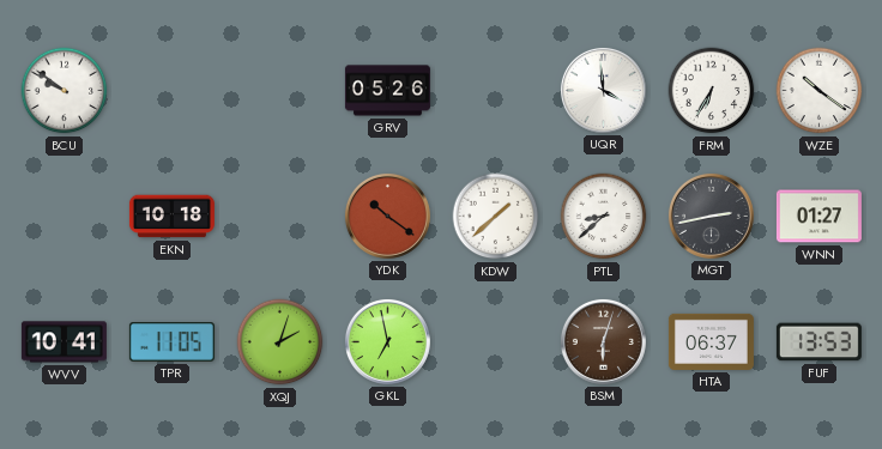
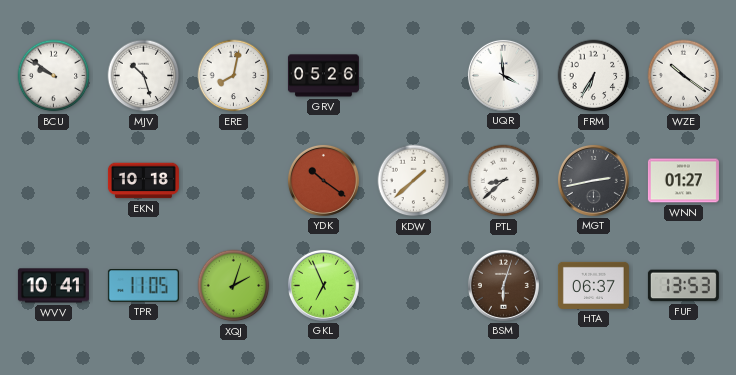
MJV: none -> 10:27 (144, 76)
ERE: none -> 8:02 (234, 76)
GKL: 6:58 -> 6:56 (323, 285)
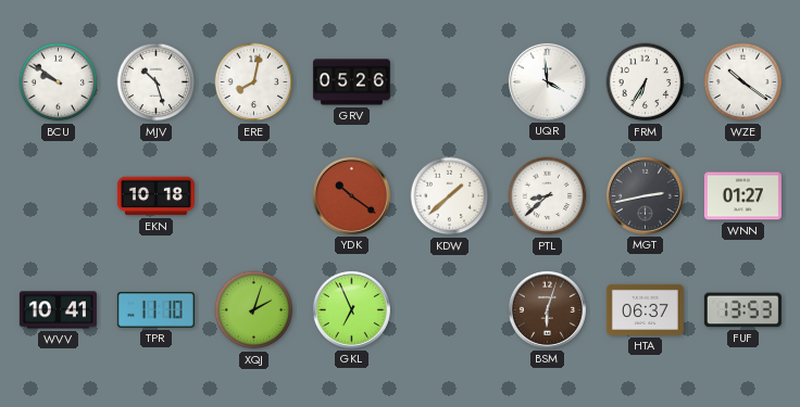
TPR: 11:05 -> 11:10 (155, 310)
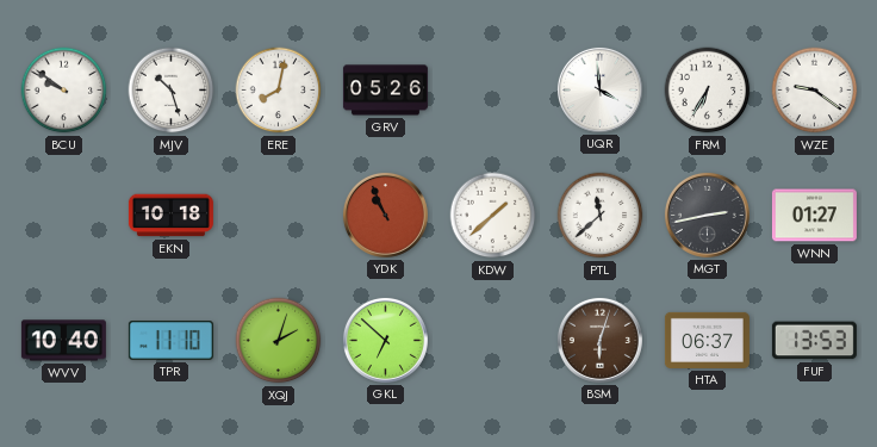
WZE: 10:21 -> 9:21 (815, 91)
YDK: 10:21 -> 10:56 (385, 215)
PTL: 8:38 -> 11:38 (601, 216)
WVV: 10:41 -> 10:40 (63, 341)
GKL: 6:56 -> 6:52 (385, 340)
